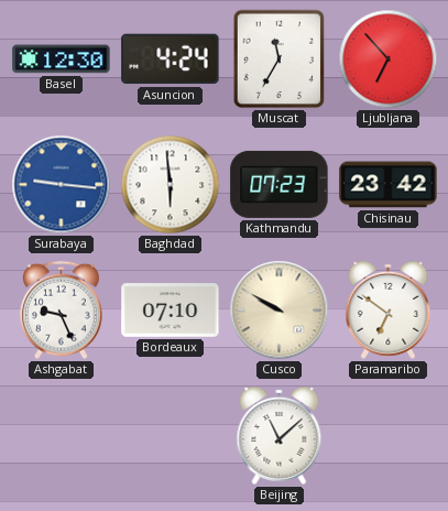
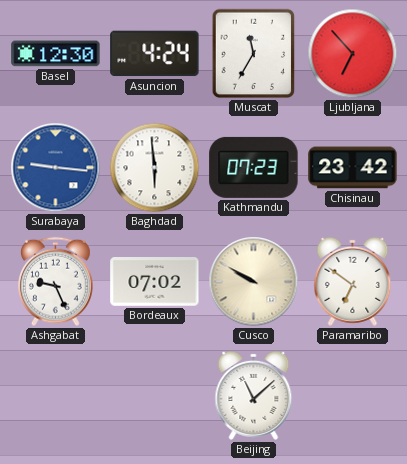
Bordeaux: 07:10 -> 07:02 (155, 282)
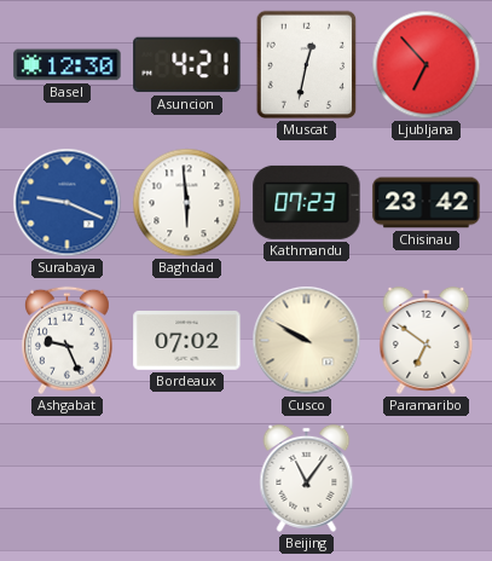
Asuncion: 4:24 -> 4:21 (187, 65)
Muscat: 11:35 -> 12:32 (307, 65)
Surabaya: 9:16 -> 9:19 (68, 203)
Beijing: 11:08 -> 11:06 (307, 478)
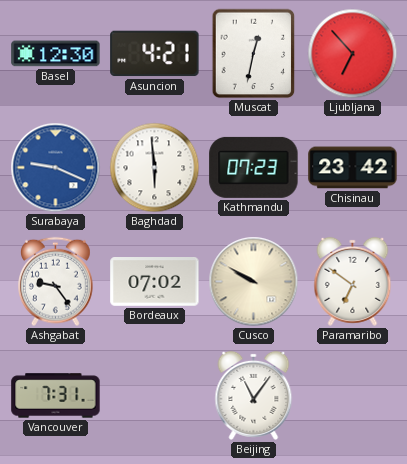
Ashgabat: 9:26 -> 9:24 (56, 282)
Vancouver: none -> 7:31 (56, 396)
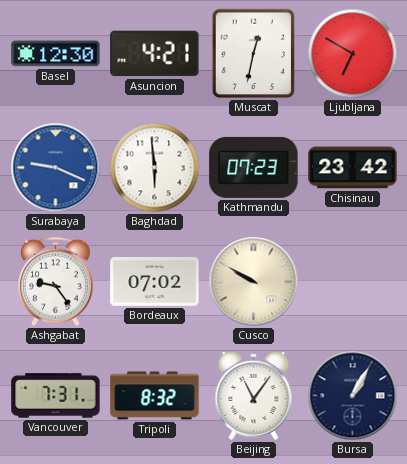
Ljubljana: 6:53 -> 6:50 (353, 54)
Paramaribo: 6:51 -> none (353, 281)
Tripoli: none -> 8:32 (155, 396)
Bursa: none -> 1:05 (353, 396)
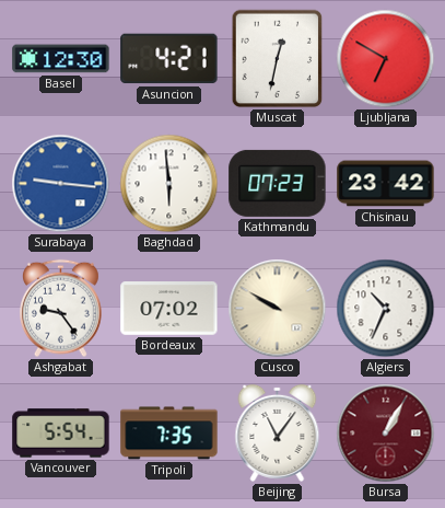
Surabaya: 9:19 -> 9:16 (61, 184)
Algiers: none -> 10:34 (386, 309)
Vancouver: 7:31 -> 5:54 (61, 434)
Tripoli: 8:32 -> 7:35 (169, 434)
Bursa dial: navy -> burgundy (386, 434)
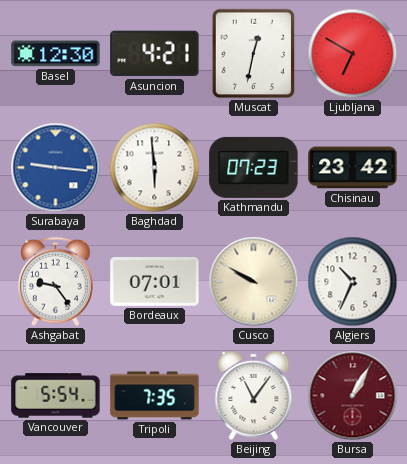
Bordeaux: 07:02 -> 07:01 (155, 282)
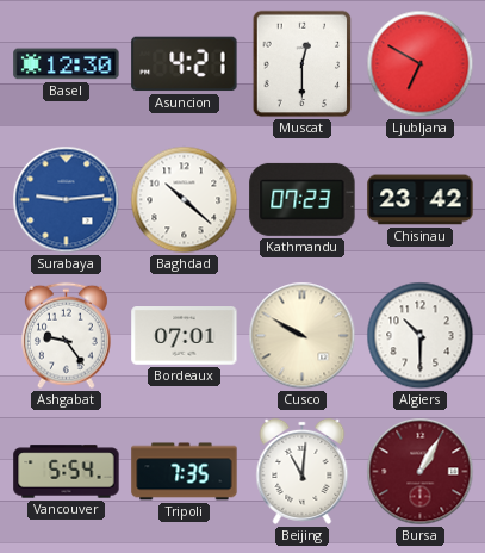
Muscat: 12:32 -> 12:30 (303, 64)
Surabaya: 9:16 -> 9:14 (67, 200)
Baghdad: 5:59 -> 10:22 (185, 200)
Algiers: 10:34 -> 10:30 (421, 336)
Beijing: 11:06 -> 11:01 (303, 471)
